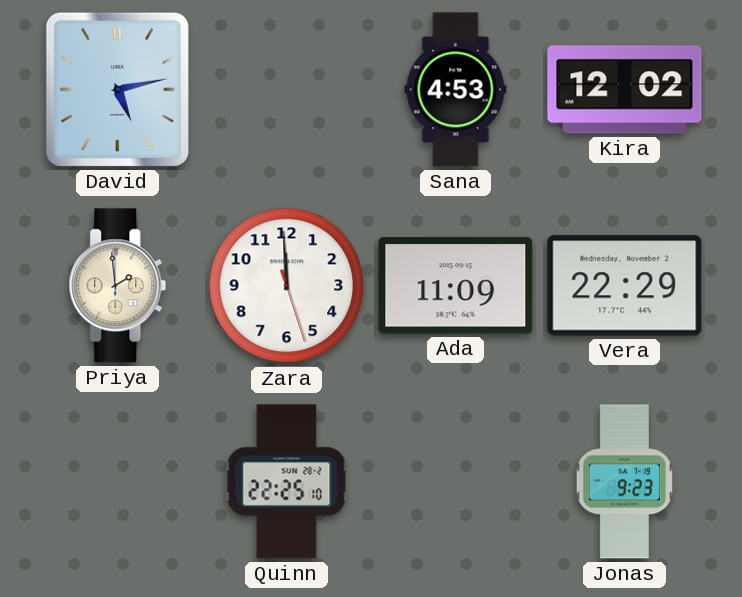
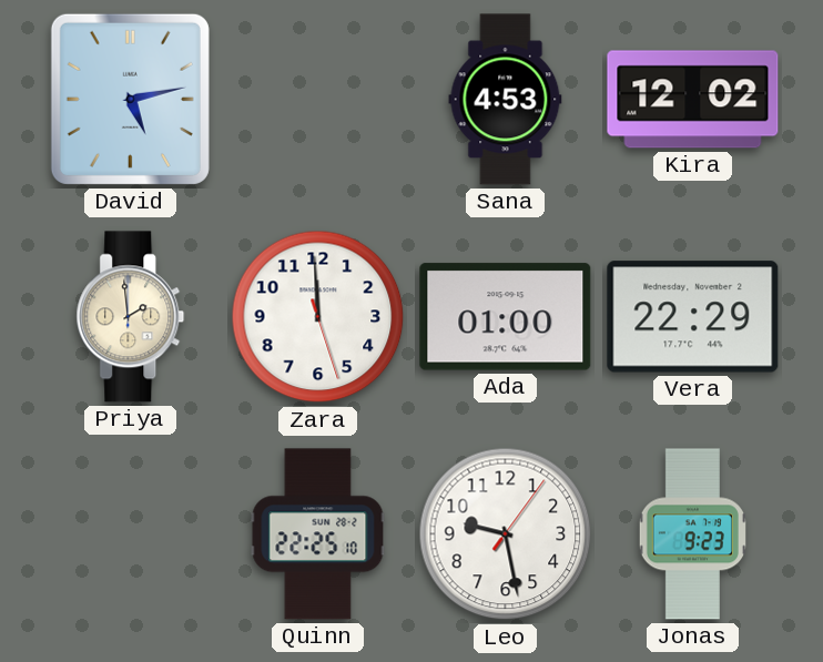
Ada: 11:09 -> 01:00 (506, 317)
Leo: none -> 9:28 (506, 534)
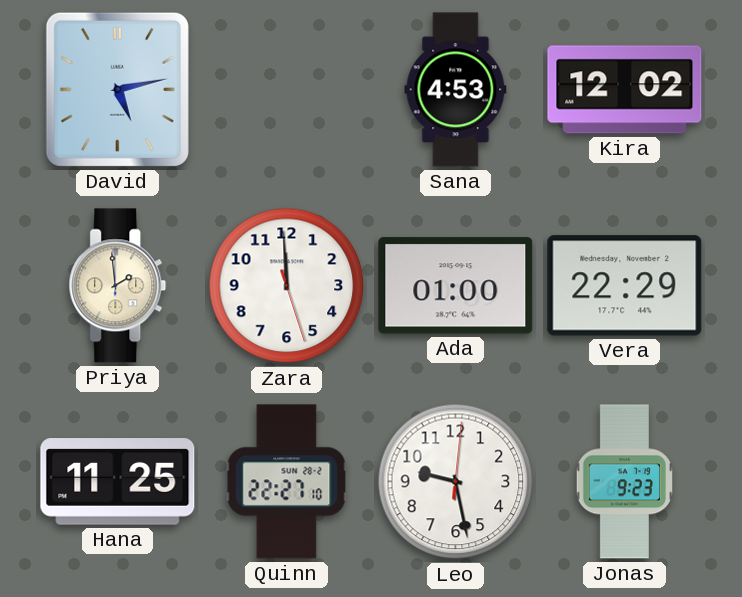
Hana: none -> 11:25 (118, 482)
Quinn: 22:25 -> 22:27 (287, 482)
Leo: 9:28:06 -> 9:28:01 (456, 482)
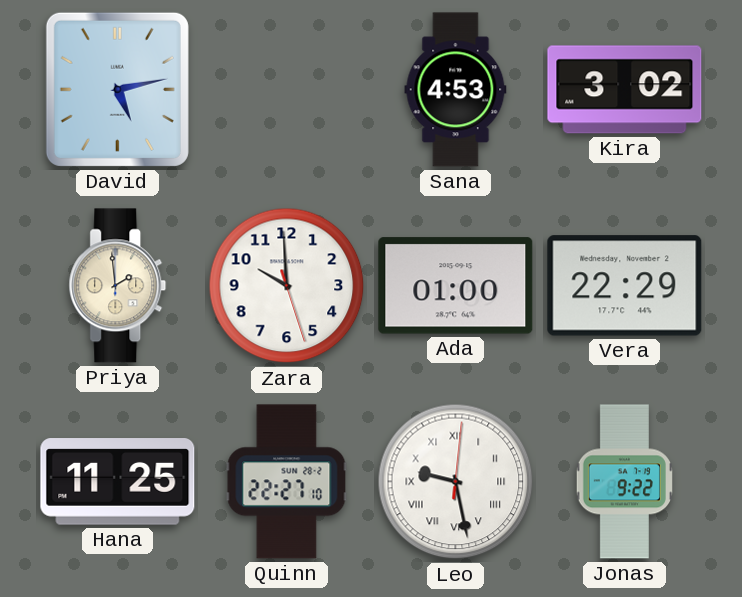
Kira: 12:02 -> 3:02 (625, 90)
Zara: 11:59 -> 9:59 (287, 286)
Leo numerals: Arabic -> Roman (456, 482)
Jonas: 9:23 -> 9:22 (624, 482)
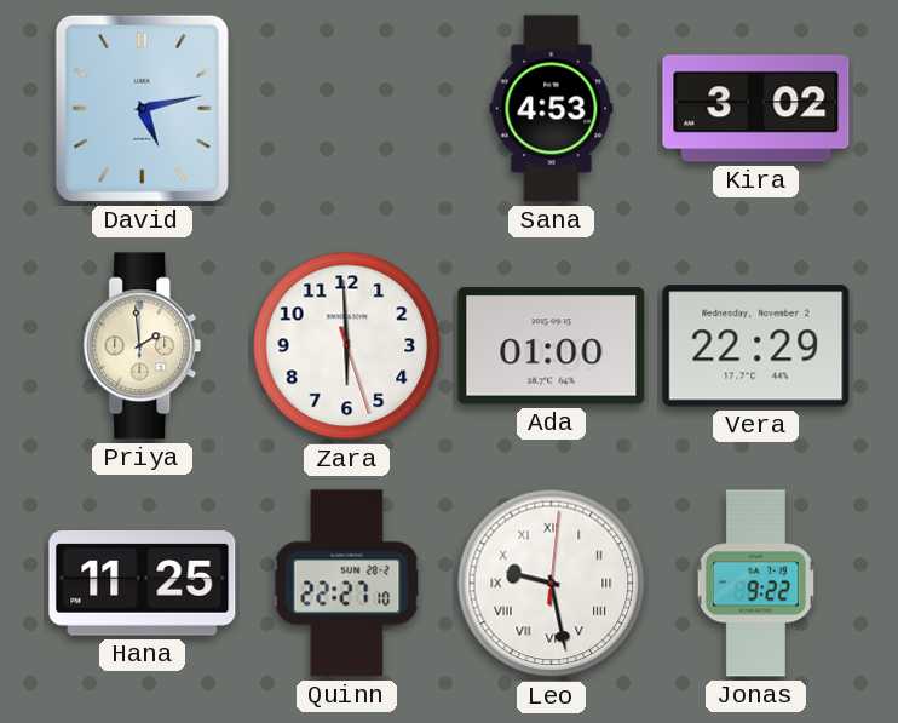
Zara: 9:59 -> 5:59 (347, 346)
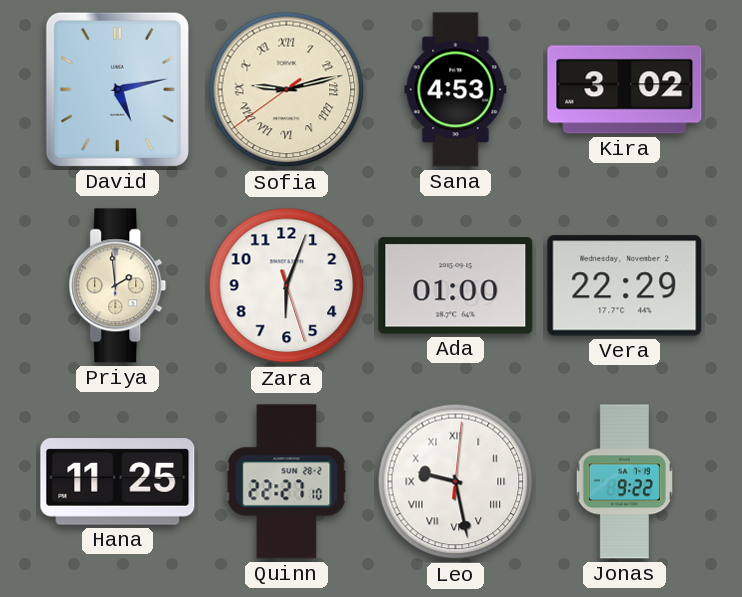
Sofia: none -> 9:12 (287, 90)
Zara: 5:59 -> 6:03 (287, 286)
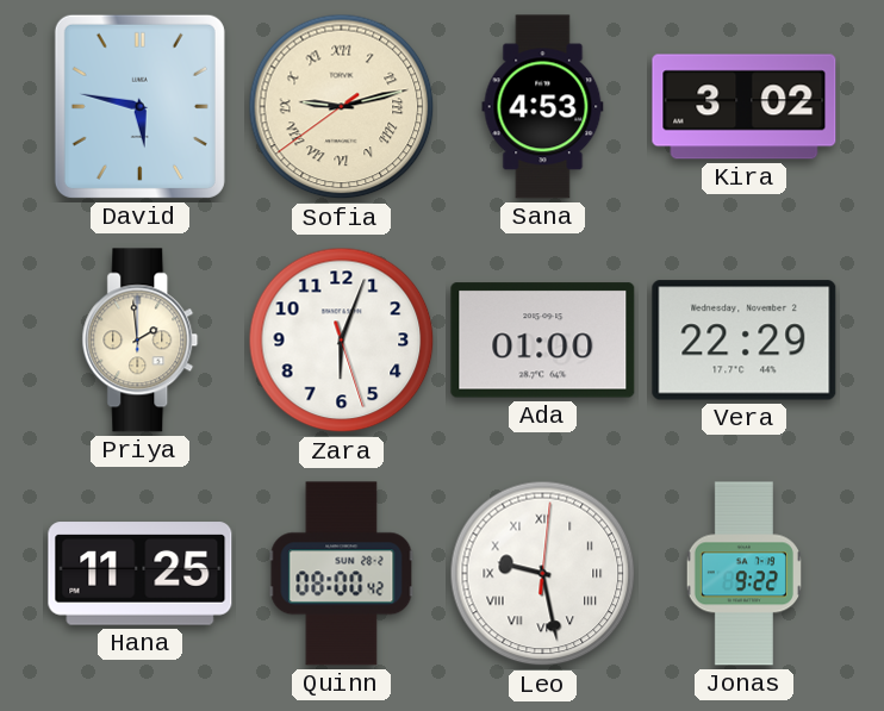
David: 5:13 -> 5:47 (139, 106)
Quinn: 22:27 -> 08:00 (342, 574)
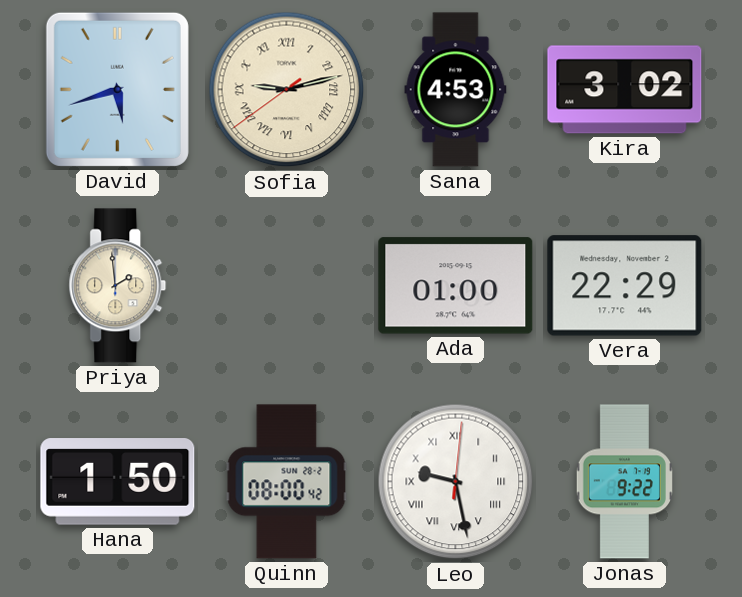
David: 5:47 -> 5:42 (117, 89)
Zara: 6:03 -> none (342, 341)
Hana: 11:25 -> 1:50 (118, 482)
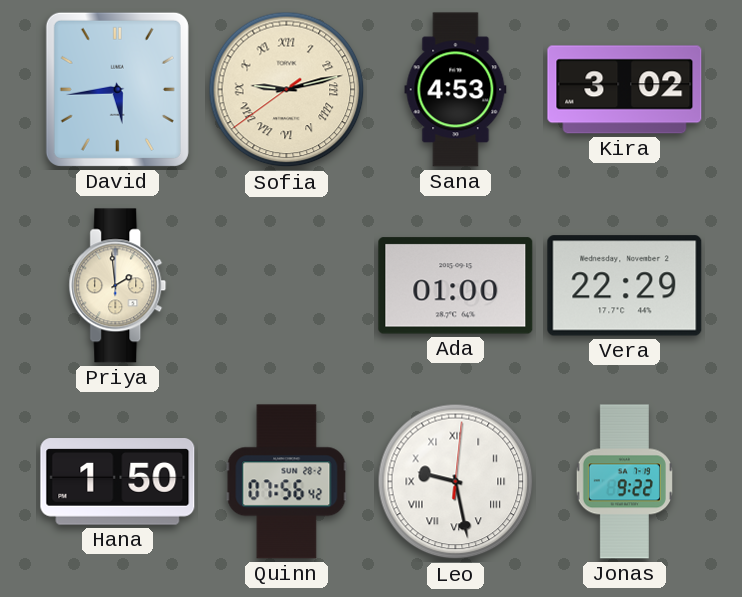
David: 5:42 -> 5:44 (117, 89)
Quinn: 08:00 -> 07:56 (287, 482)
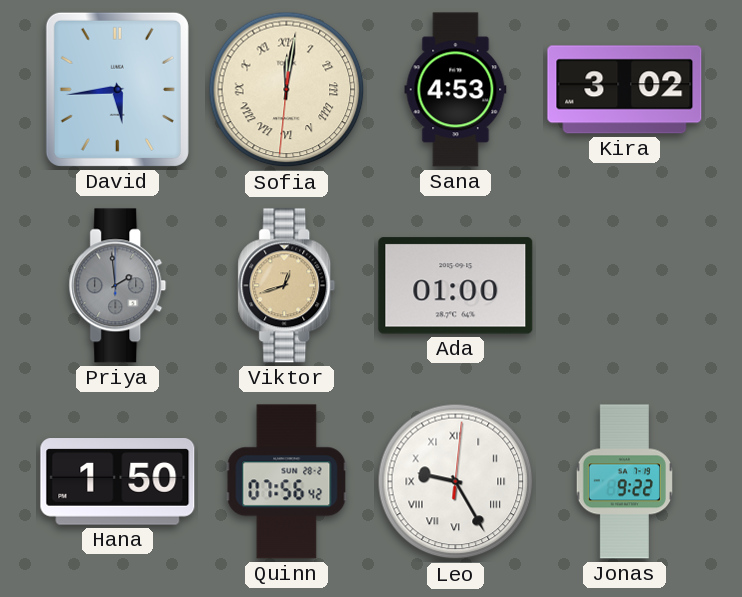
Sofia: 9:12 -> 12:01 (287, 90)
Priya dial: cream -> grey (118, 286)
Viktor: none -> 12:42 (287, 286)
Vera: 22:29 -> none (625, 286)
Leo: 9:28 -> 9:25 (456, 482)
